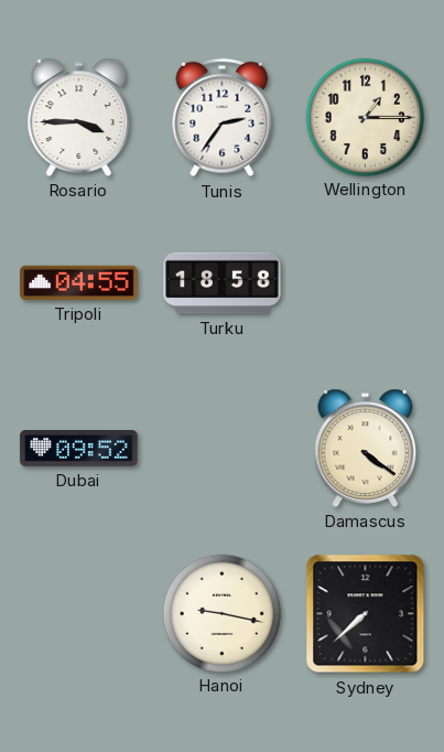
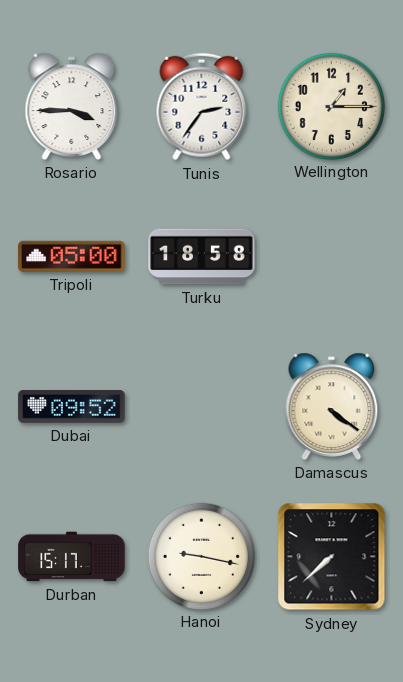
Tripoli: 04:55 -> 05:00 (72, 256)
Durban: none -> 15:17 (72, 557)
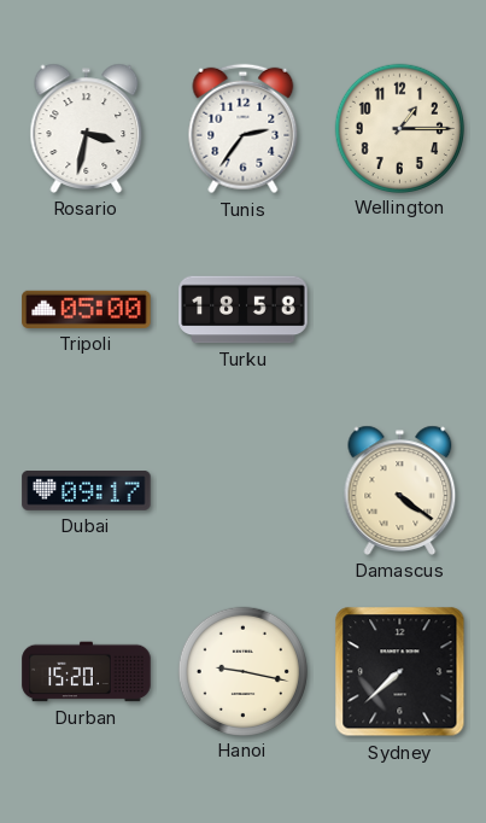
Rosario: 3:45 -> 3:32 (87, 128)
Dubai: 09:52 -> 09:17 (87, 491)
Durban: 15:17 -> 15:20 (87, 672)
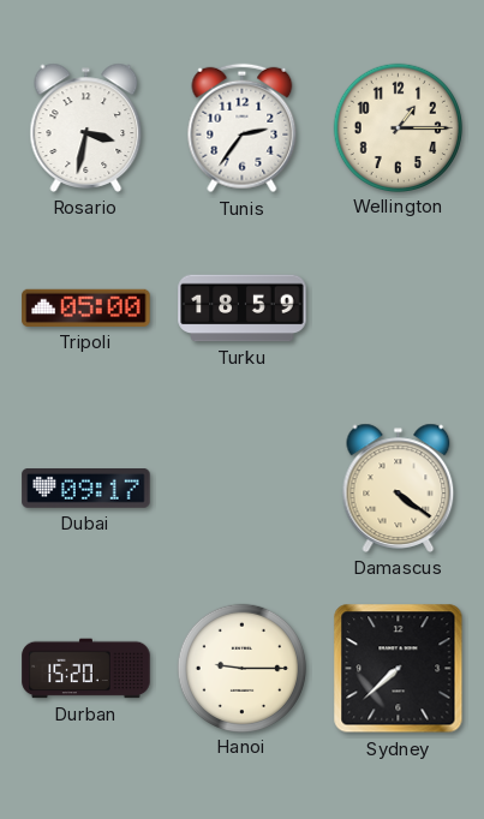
Turku: 18:58 -> 18:59 (243, 309)
Hanoi: 9:17 -> 9:15 (241, 668)
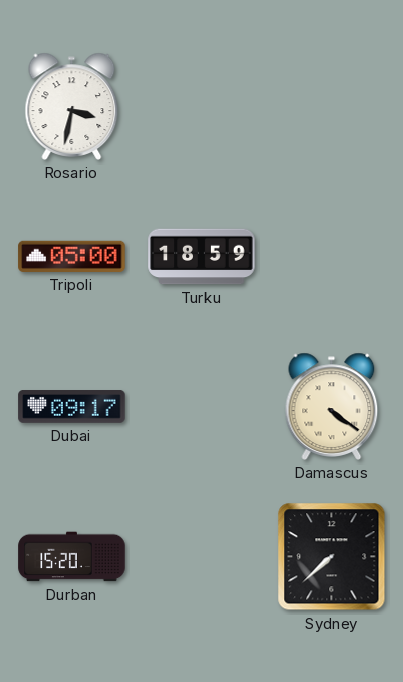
Tunis: 2:36 -> none (243, 128)
Wellington: 1:15 -> none (398, 127)
Hanoi: 9:15 -> none (241, 668)
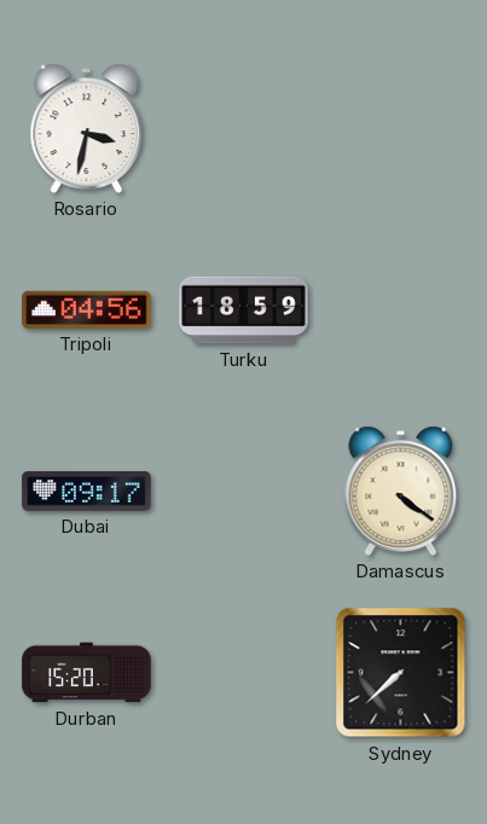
Tripoli: 05:00 -> 04:56 (87, 309)
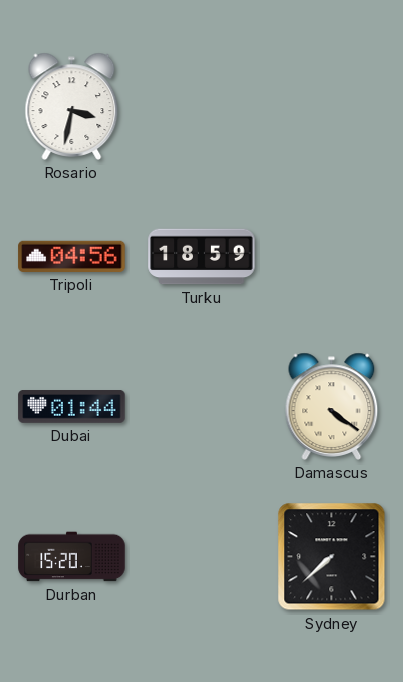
Dubai: 09:17 -> 01:44 (72, 407)
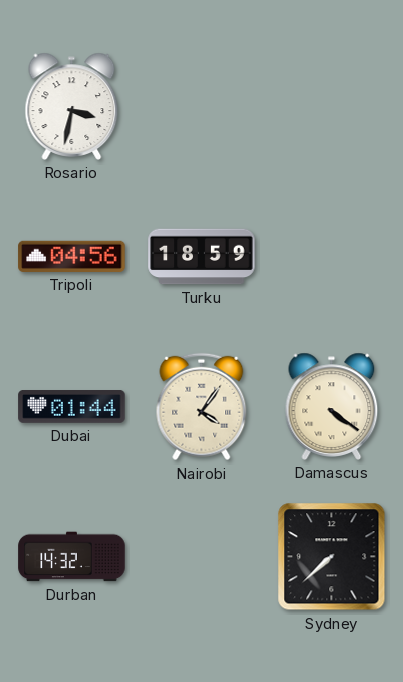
Nairobi: none -> 4:06 (202, 407)
Durban: 15:20 -> 14:32 (72, 557)
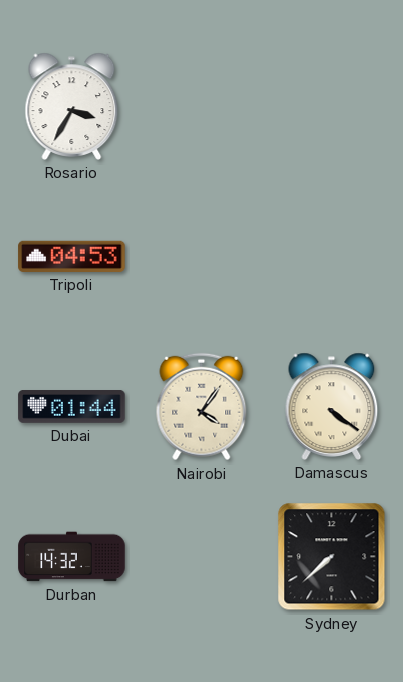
Rosario: 3:32 -> 3:35 (72, 106)
Tripoli: 04:56 -> 04:53 (72, 256)
Turku: 18:59 -> none (202, 257)
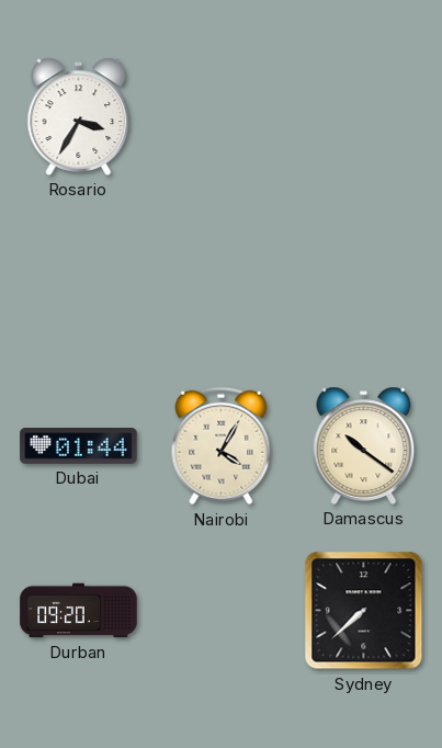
Tripoli: 04:53 -> none (72, 256)
Nairobi: 4:06 -> 4:05 (222, 446)
Damascus: 4:21 -> 10:21 (364, 445)
Durban: 14:32 -> 09:20 (79, 611)
